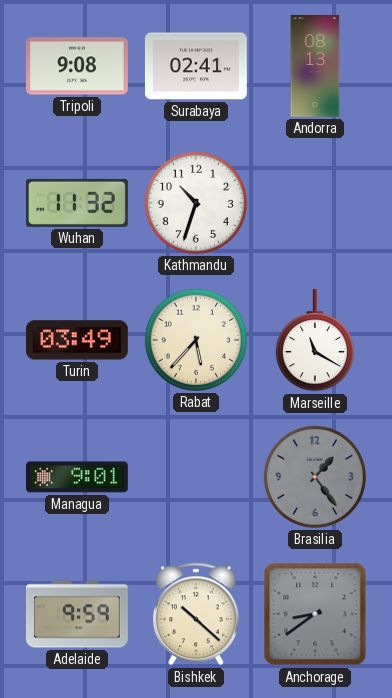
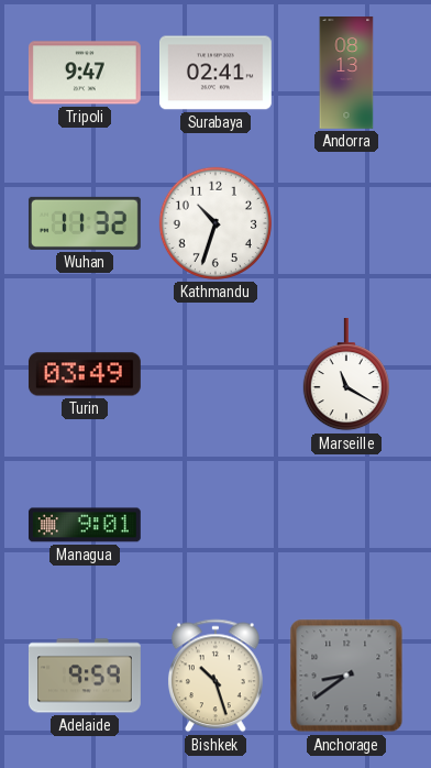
Tripoli: 9:08 -> 9:47 (85, 73)
Rabat: 5:37 -> none (196, 340)
Brasilia: 1:24 -> none (315, 477)
Bishkek: 10:22 -> 10:27 (215, 676)
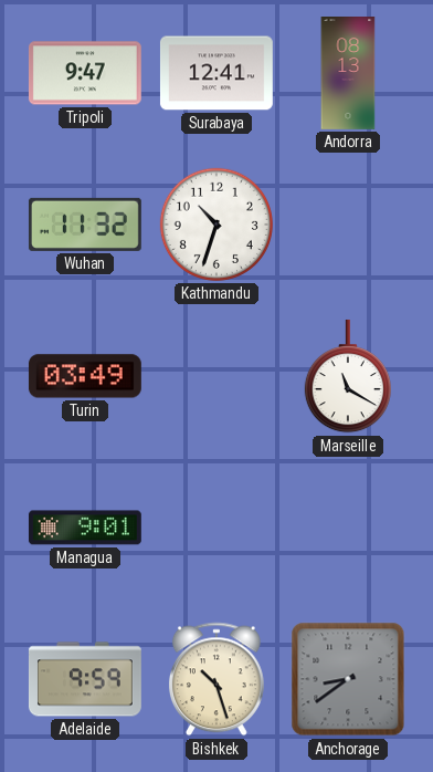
Surabaya: 02:41 -> 12:41 (216, 73)
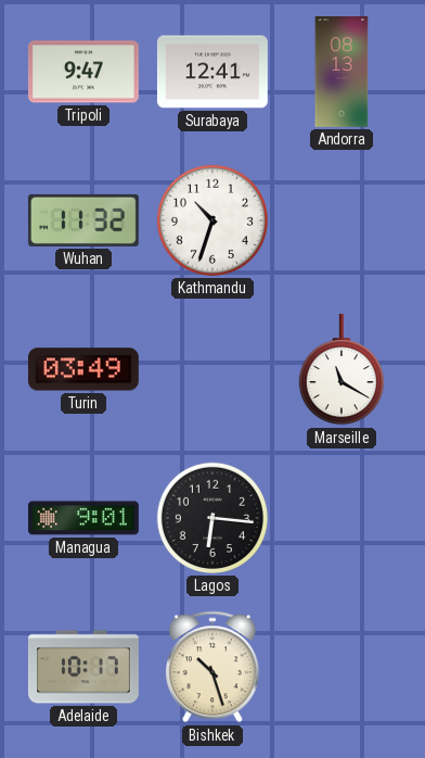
Lagos: none -> 6:16 (212, 518)
Adelaide: 9:59 -> 10:17 (83, 667)
Anchorage: 8:39 -> none (348, 679)
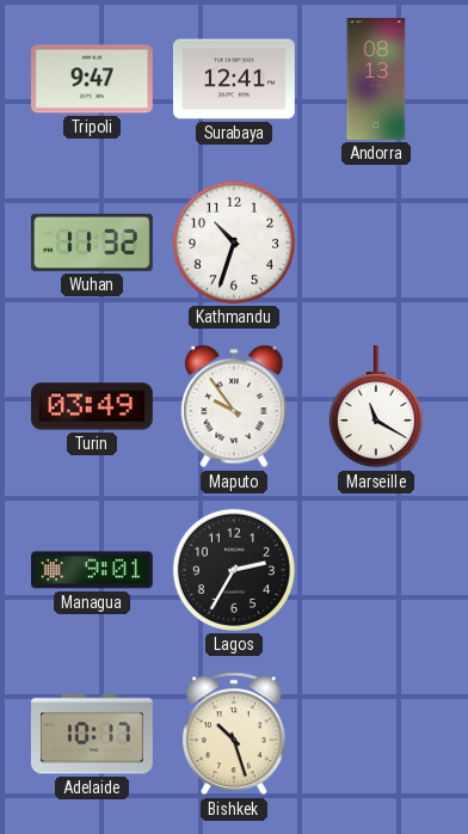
Maputo: none -> 9:54 (234, 406)
Lagos: 6:16 -> 2:35 (234, 570)
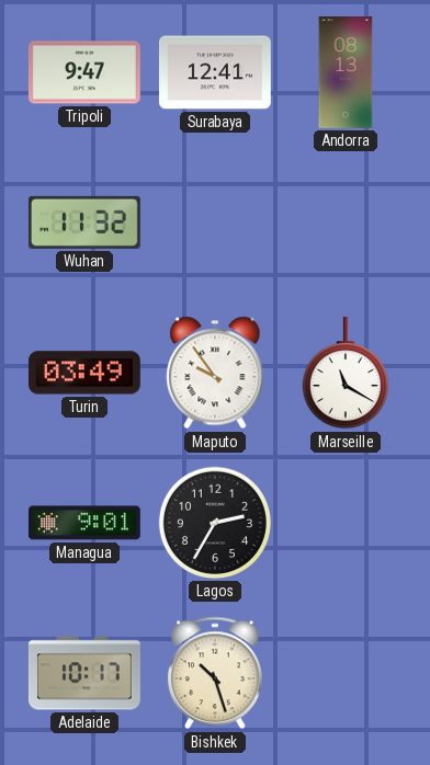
Kathmandu: 10:33 -> none (234, 243)
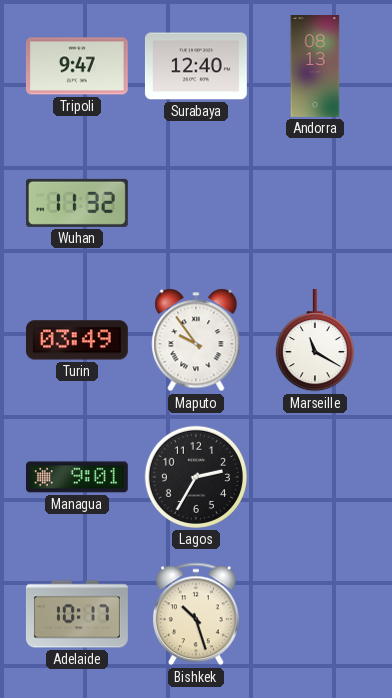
Surabaya: 12:41 -> 12:40 (196, 66)
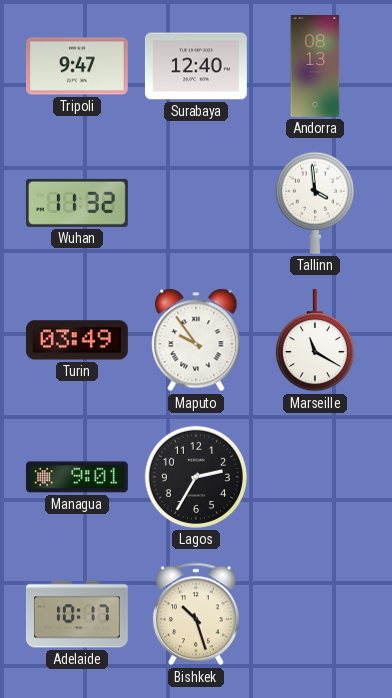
Tallinn: none -> 3:59 (315, 203)
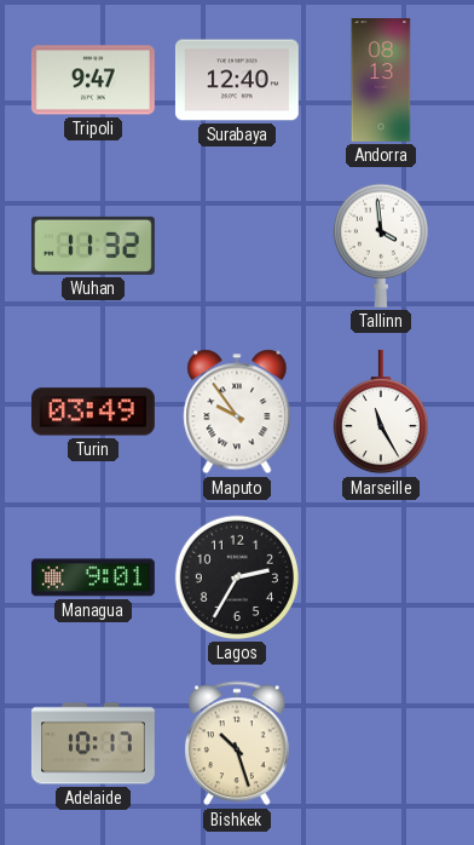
Marseille: 11:20 -> 11:25 (381, 412)
